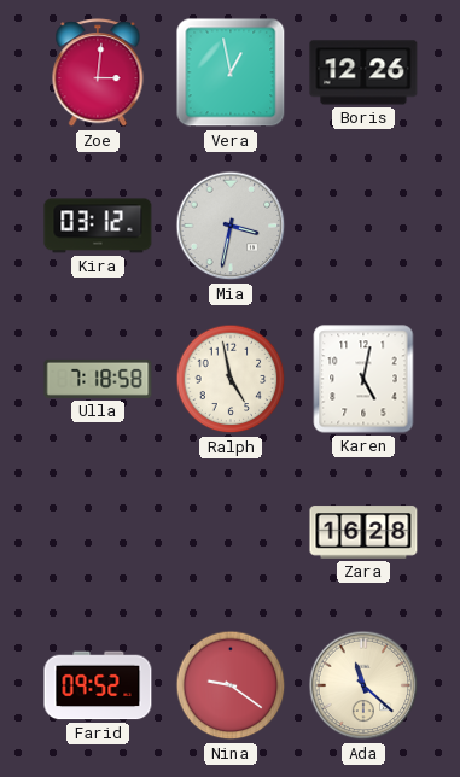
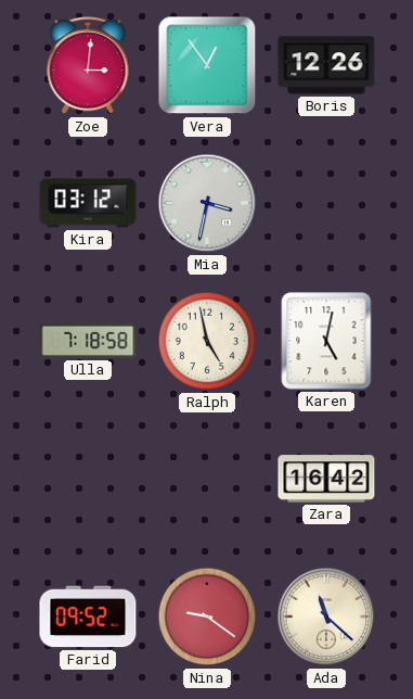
Vera: 12:58 -> 12:54 (207, 65)
Zara: 16:28 -> 16:42 (326, 479)
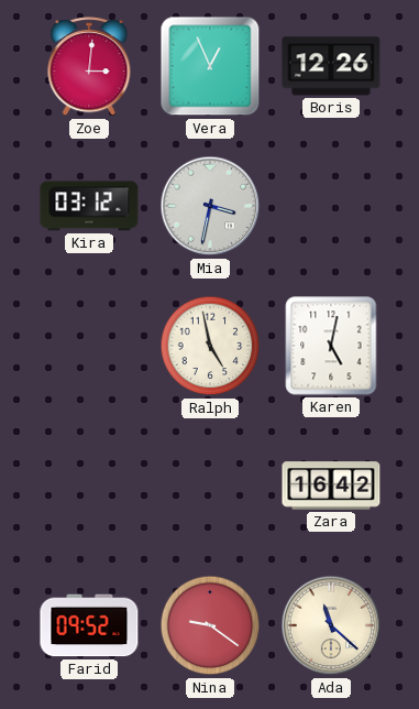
Vera: 12:54 -> 12:56 (210, 66)
Ulla: 7:18 -> none (88, 341)
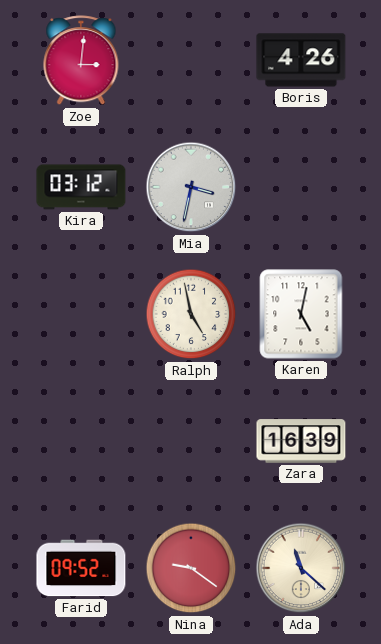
Vera: 12:56 -> none (210, 66)
Boris: 12:26 -> 4:26 (301, 60)
Zara: 16:42 -> 16:39 (301, 441)
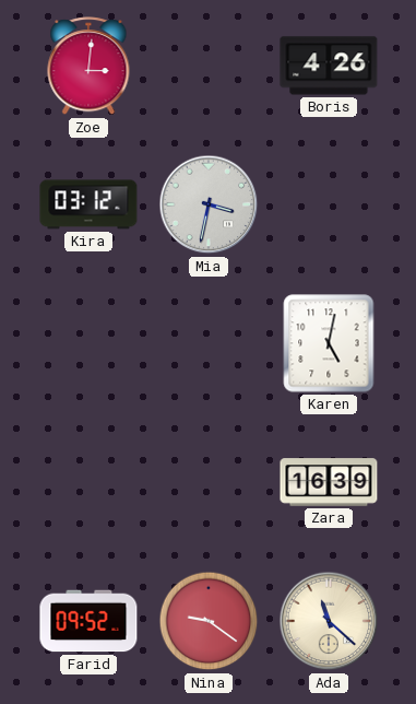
Ralph: 4:58 -> none (191, 314)
